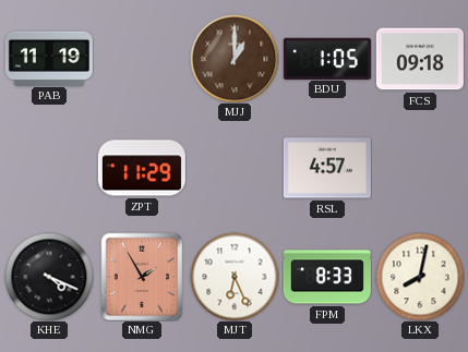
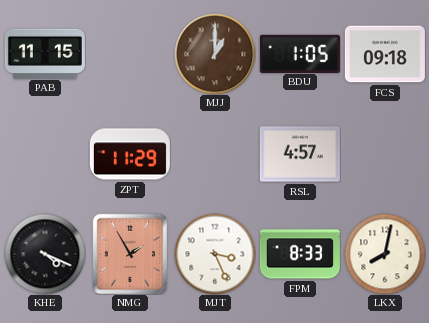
PAB: 11:19 -> 11:15 (45, 53)
MJT: 6:26 -> 3:26 (215, 254)
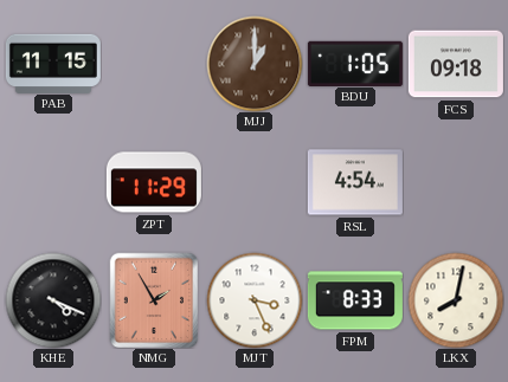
RSL: 4:57 -> 4:54 (355, 182)
